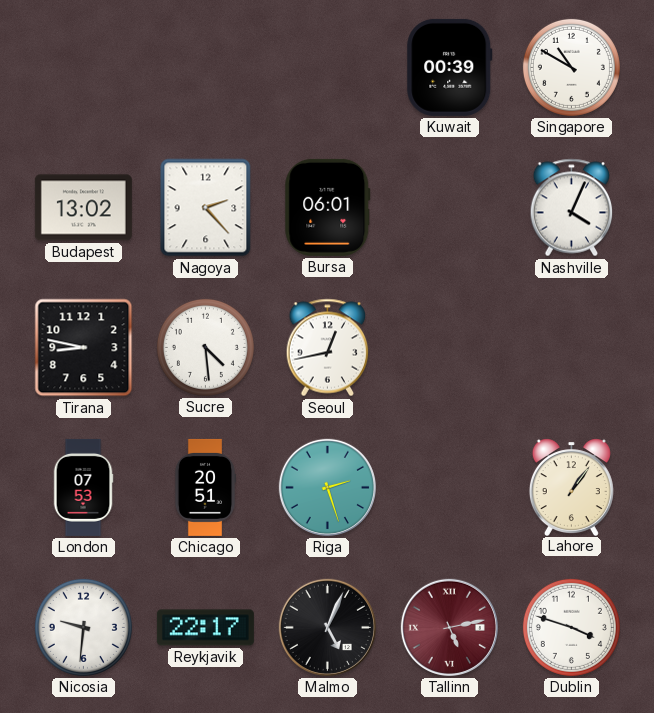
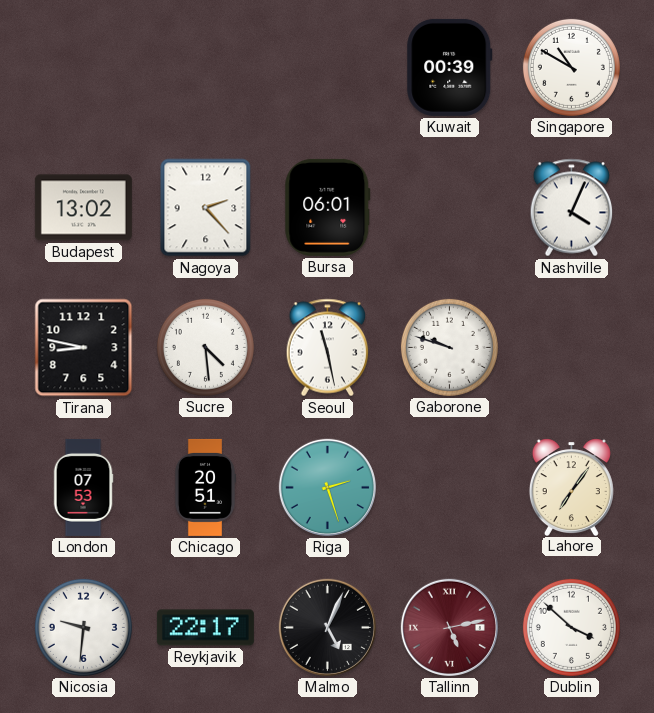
Seoul: 12:43 -> 11:28 (328, 348)
Gaborone: none -> 9:48 (449, 347)
Lahore: 1:06 -> 7:06 (571, 487)
Dublin: 3:48 -> 3:52 (571, 627)
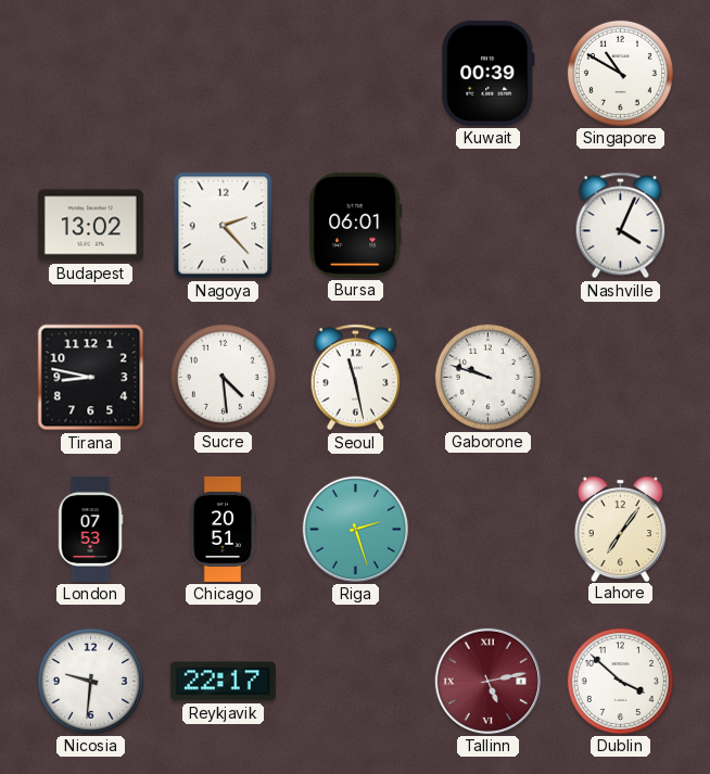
Malmo: 5:04 -> none (327, 627)
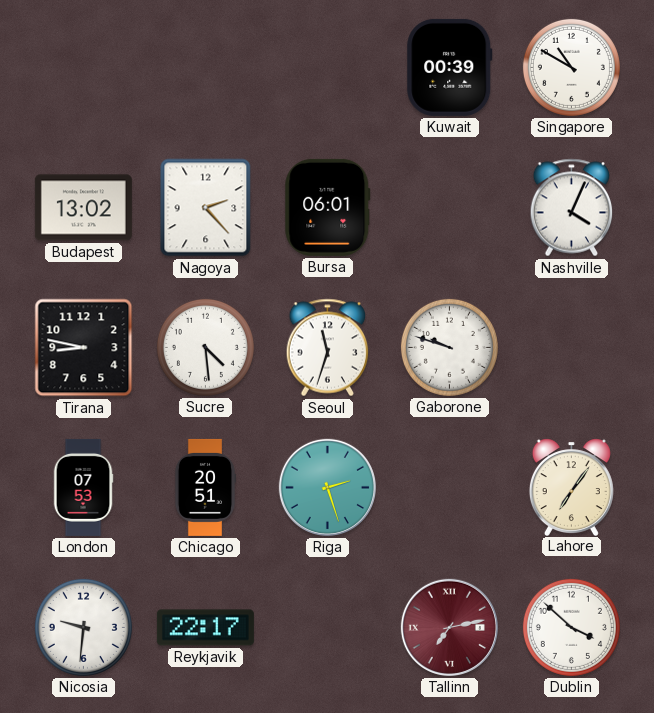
Seoul: 11:28 -> 11:33 (328, 348)
Tallinn: 5:13 -> 7:13 (449, 627)
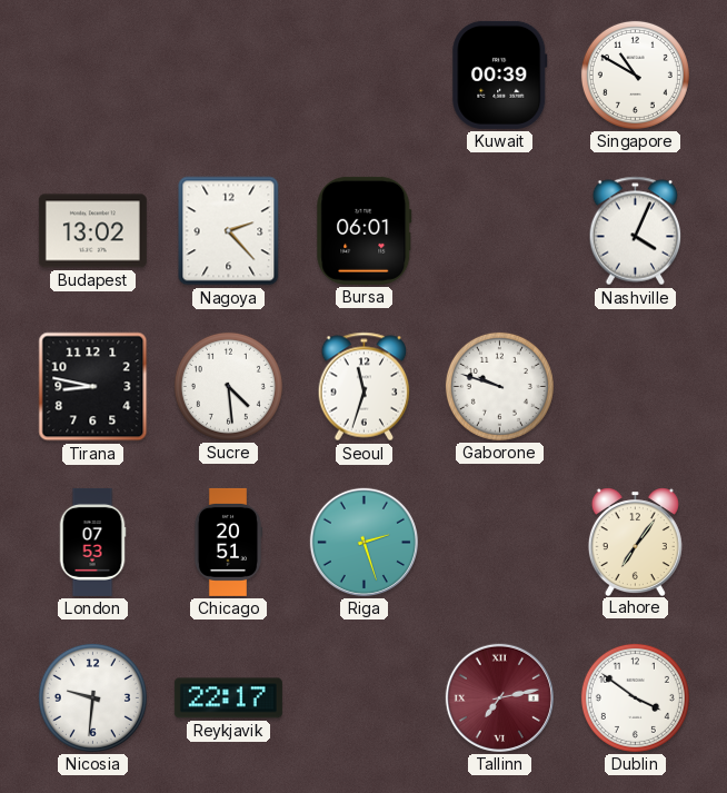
Dublin: 3:52 -> 3:51 (635, 697)
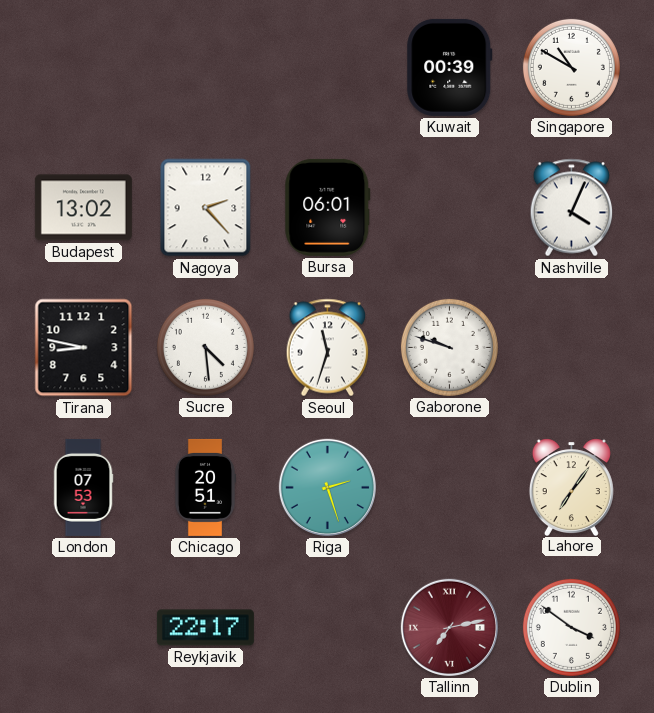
Nicosia: 9:31 -> none (92, 697)
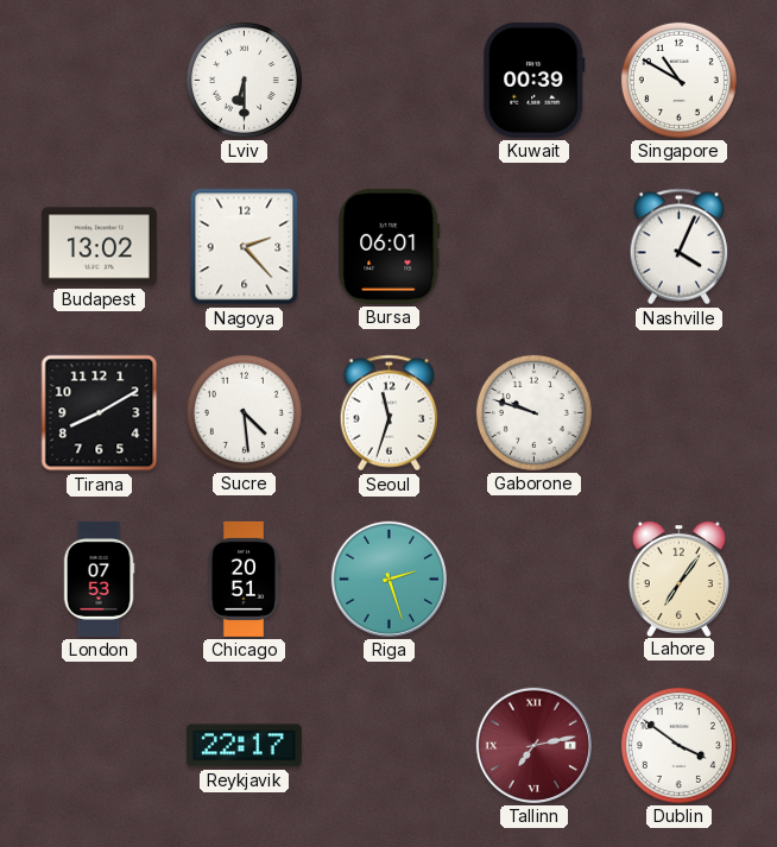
Lviv: none -> 6:30 (244, 80)
Tirana: 8:47 -> 8:10 (100, 413)
